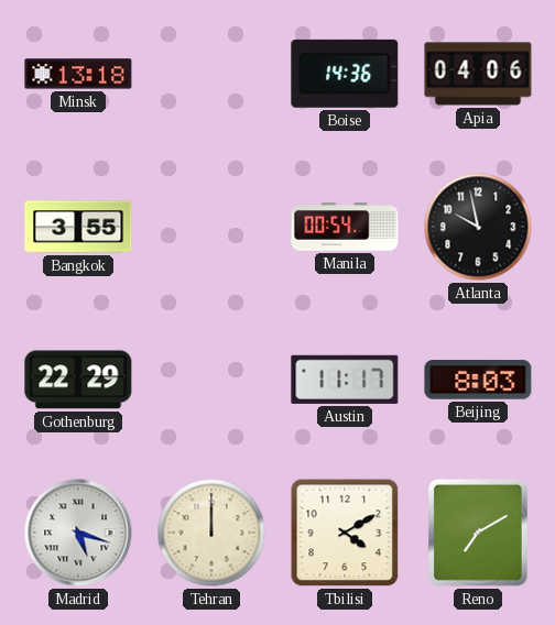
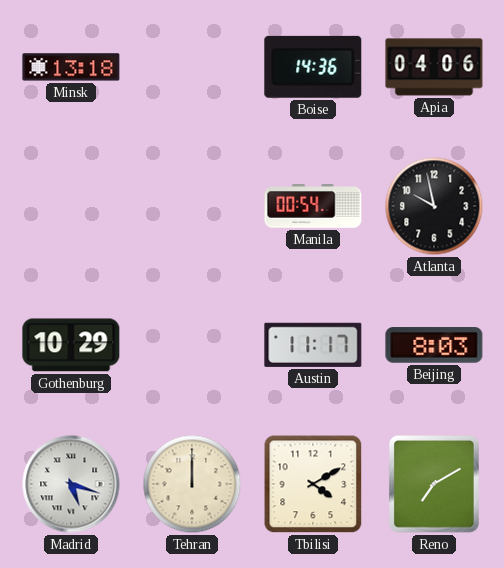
Bangkok: 3:55 -> none (78, 227)
Gothenburg: 22:29 -> 10:29 (71, 345)
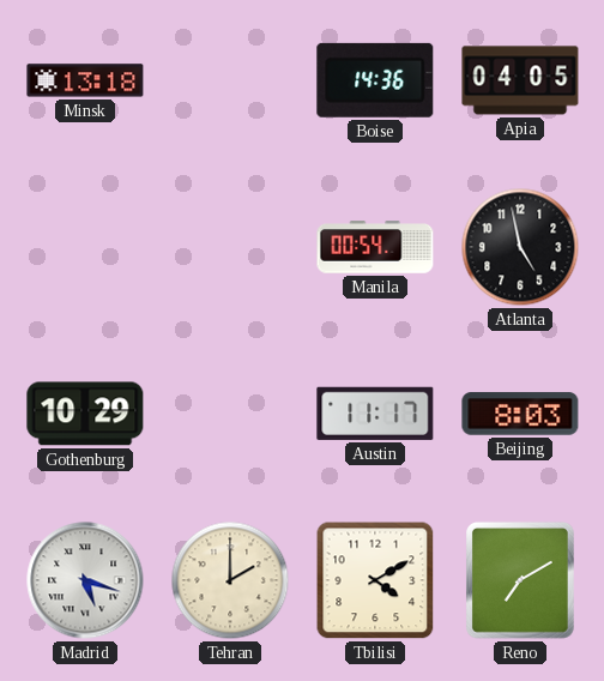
Apia: 04:06 -> 04:05 (520, 80)
Atlanta: 9:58 -> 4:58 (520, 247)
Tehran: 12:00 -> 2:00 (230, 580)
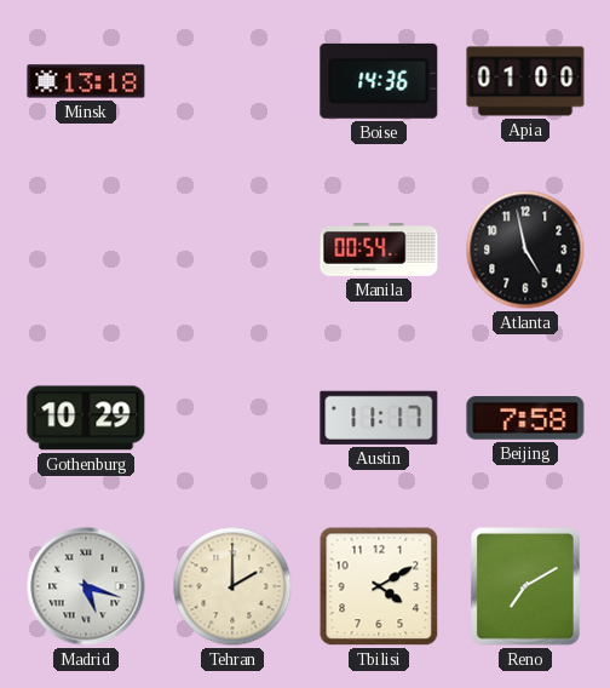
Apia: 04:05 -> 01:00 (525, 81)
Beijing: 8:03 -> 7:58 (525, 418)
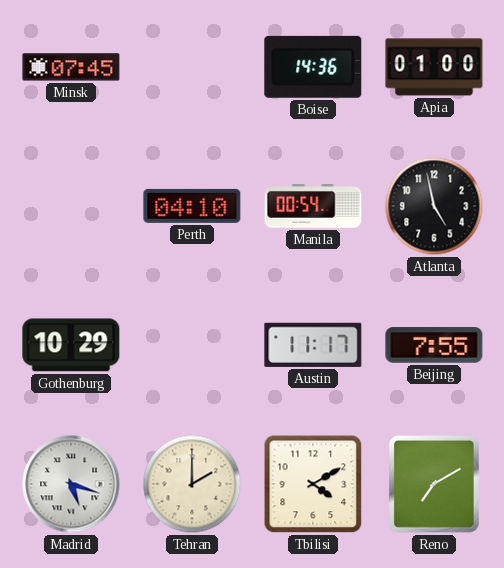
Minsk: 13:18 -> 07:45 (71, 67)
Perth: none -> 04:10 (192, 206)
Beijing: 7:58 -> 7:55 (434, 345)
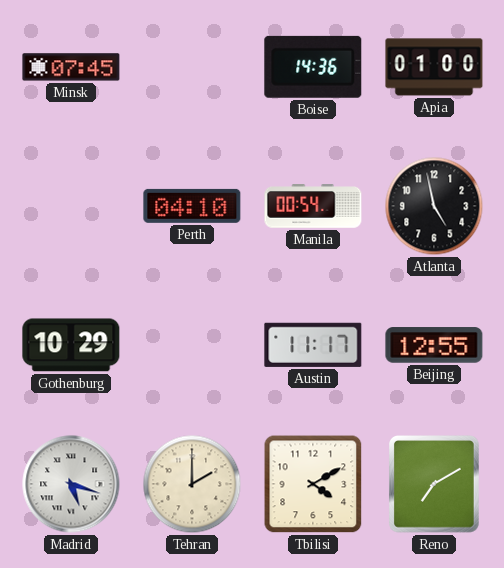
Beijing: 7:55 -> 12:55 (434, 345)
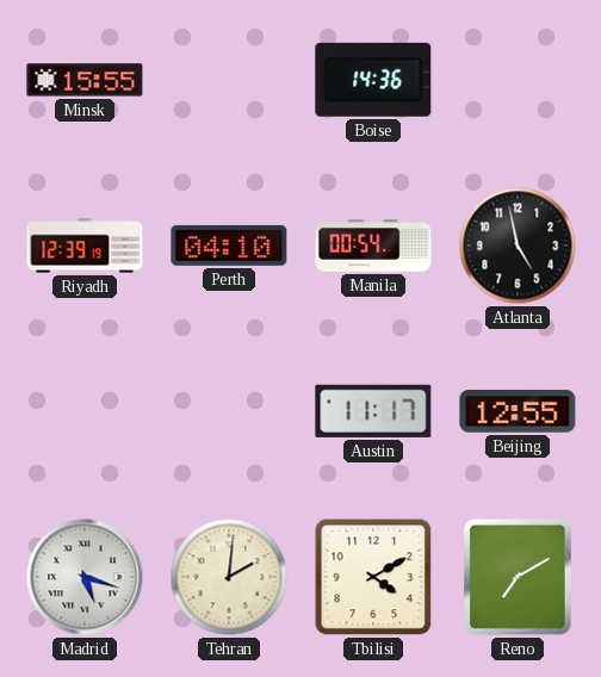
Minsk: 07:45 -> 15:55 (85, 80)
Apia: 01:00 -> none (434, 67)
Riyadh: none -> 12:39 (85, 246)
Gothenburg: 10:29 -> none (71, 345)
Tehran: 2:00 -> 2:01 (229, 577)
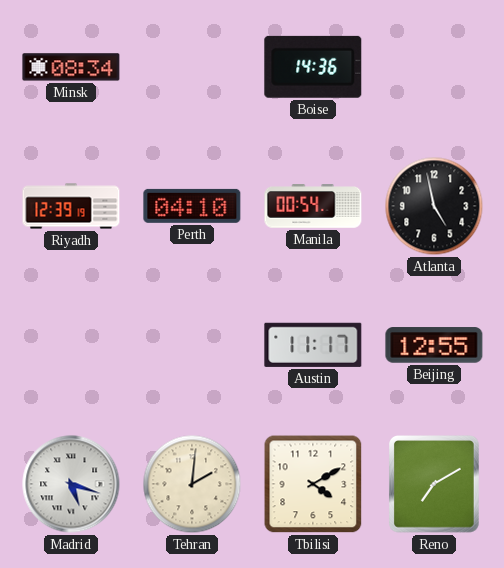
Minsk: 15:55 -> 08:34 (71, 67)
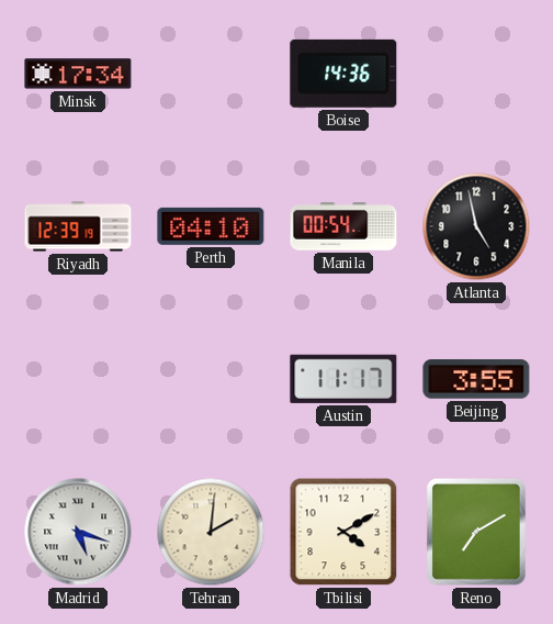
Minsk: 08:34 -> 17:34 (78, 74)
Beijing: 12:55 -> 3:55 (476, 379)
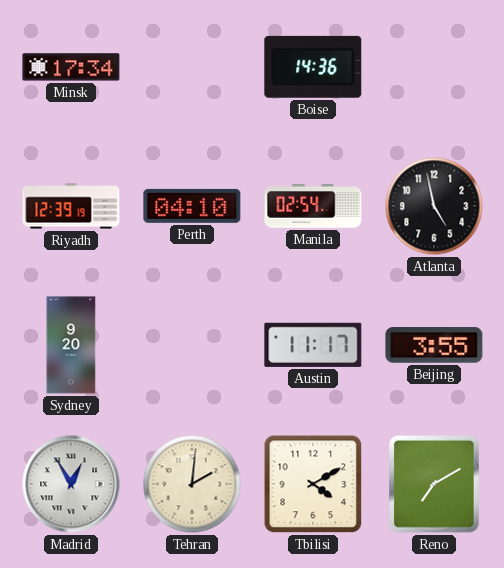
Manila: 00:54 -> 02:54 (313, 206)
Sydney: none -> 9:20 (71, 345)
Madrid: 5:18 -> 12:55 (71, 484)
